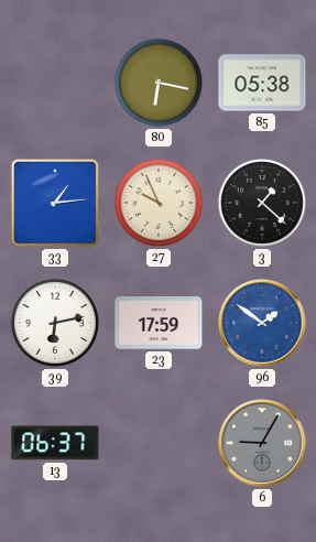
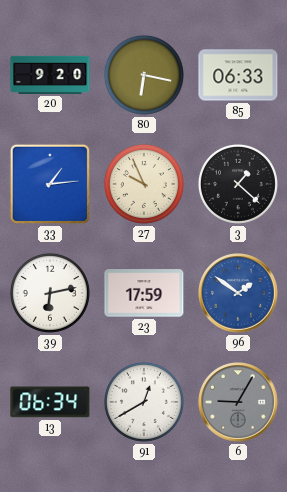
20: none -> 9:20 (50, 75)
85: 05:38 -> 06:33 (238, 75)
13: 06:37 -> 06:34 (50, 402)
91: none -> 12:40 (144, 402)
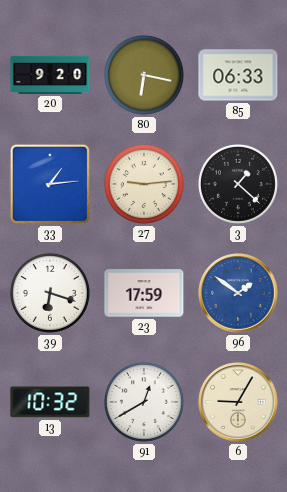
27: 9:56 -> 9:14 (144, 184)
39: 6:13 -> 6:18 (50, 293)
13: 06:34 -> 10:32 (50, 402)
6 dial: grey -> cream (238, 402)
